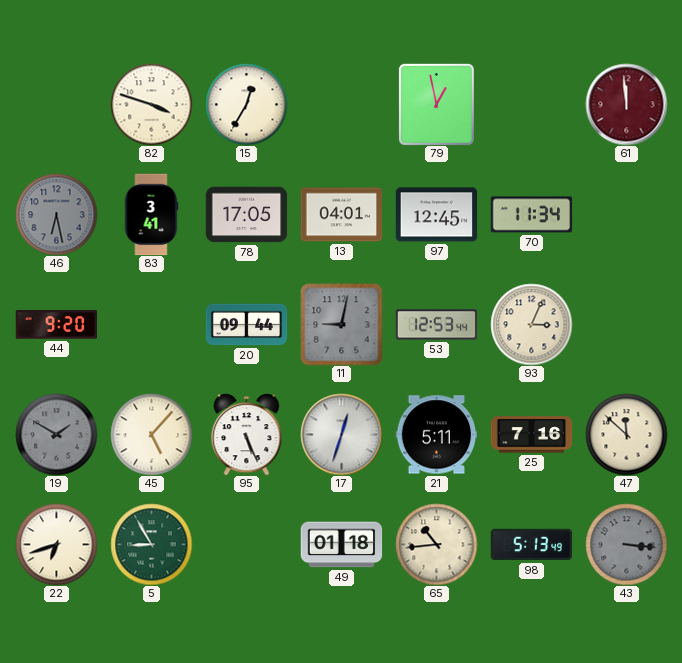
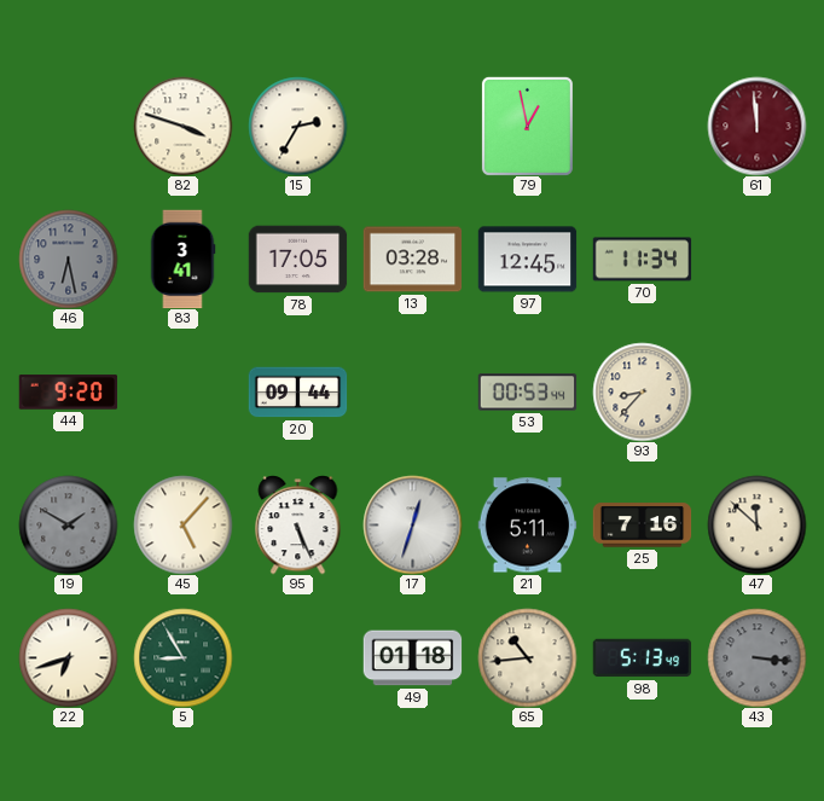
15: 12:35 -> 2:35 (297, 126)
13: 04:01 -> 03:28 (412, 260)
11: 9:02 -> none (341, 324)
53: 12:53 -> 00:53 (527, 393)
93: 3:04 -> 8:37 (642, 391)
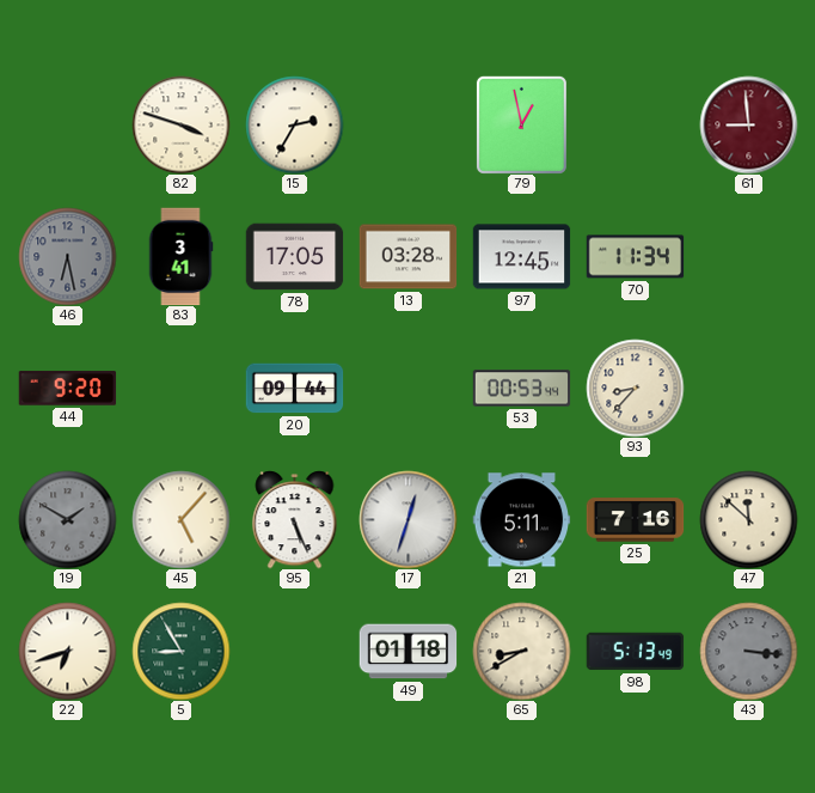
61: 11:59 -> 8:59 (748, 124)
65: 10:44 -> 8:40 (521, 651)
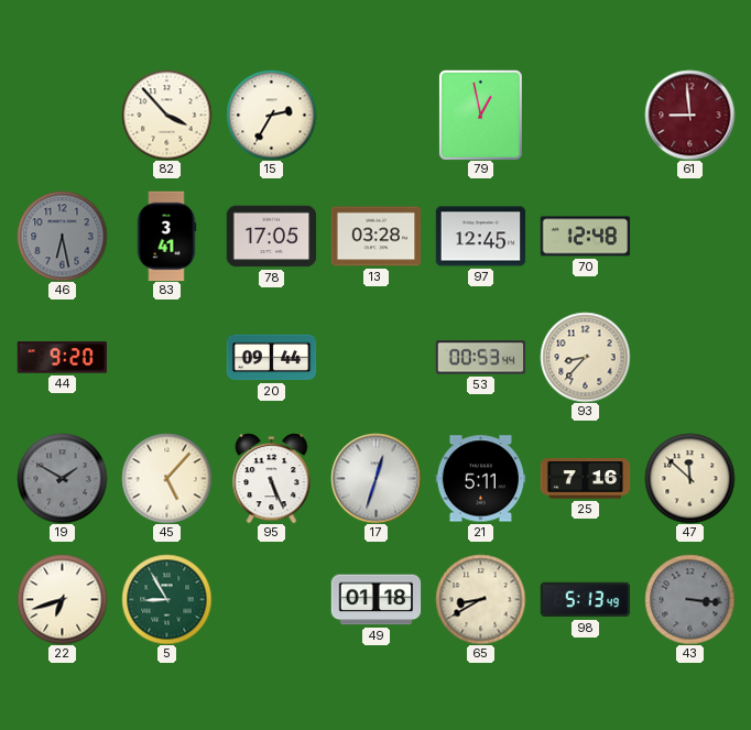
82: 3:48 -> 3:53 (166, 115)
70: 11:34 -> 12:48 (585, 237)
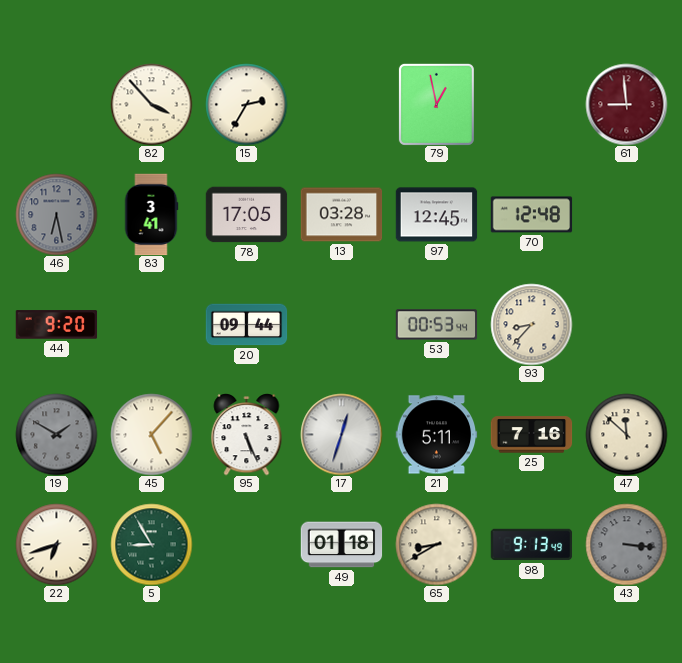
98: 5:13 -> 9:13 (531, 545)
